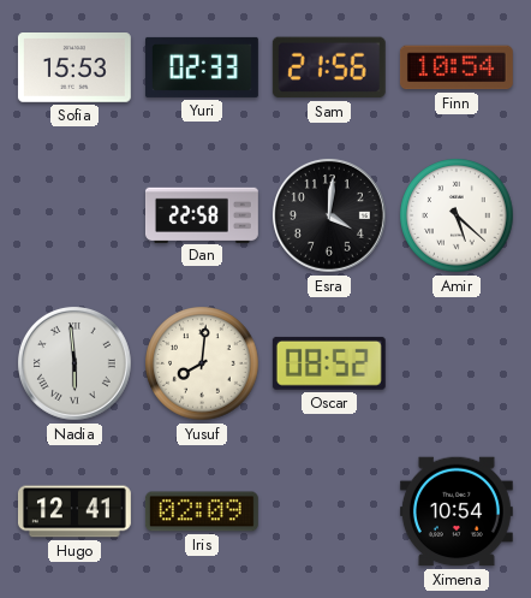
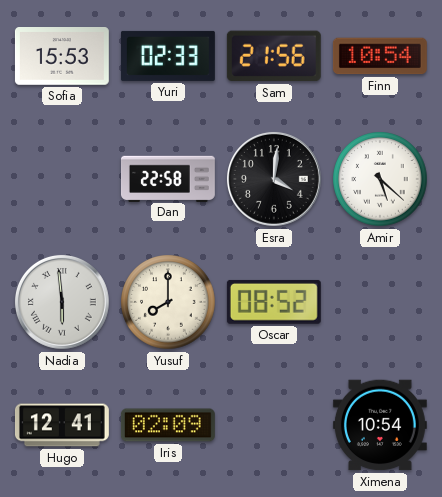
Yusuf: 8:01 -> 8:00 (168, 302)
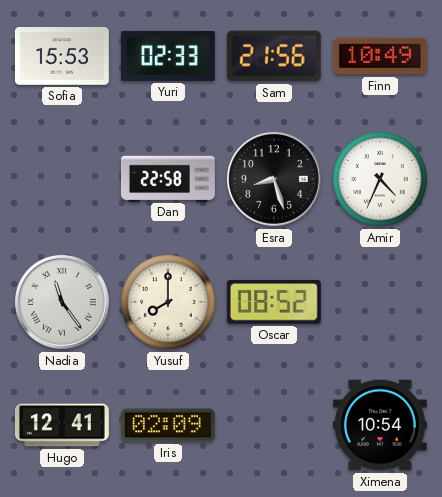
Finn: 10:54 -> 10:49 (380, 56)
Esra: 4:01 -> 8:27 (274, 179)
Amir: 5:22 -> 4:34 (380, 179)
Nadia: 5:59 -> 11:24 (62, 302)
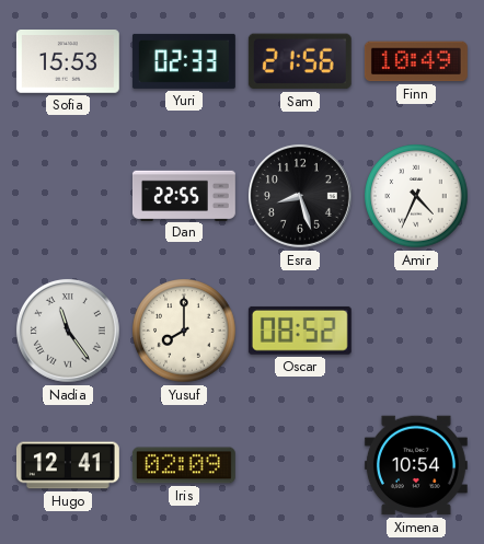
Dan: 22:58 -> 22:55 (184, 195)
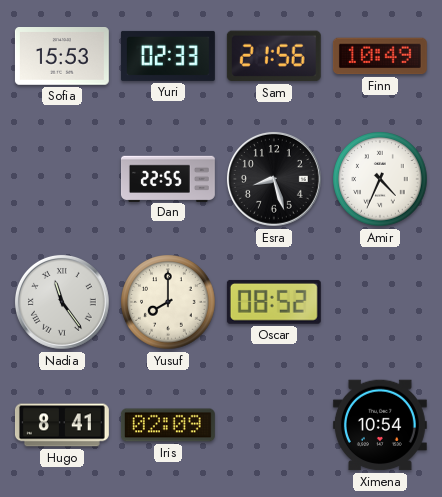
Hugo: 12:41 -> 8:41 (62, 425)
